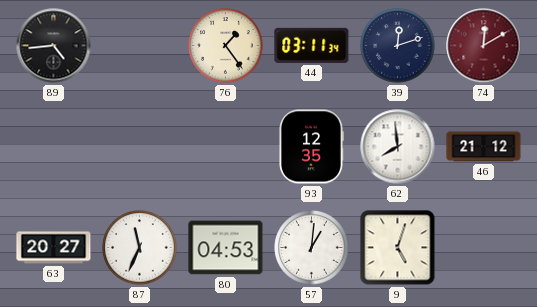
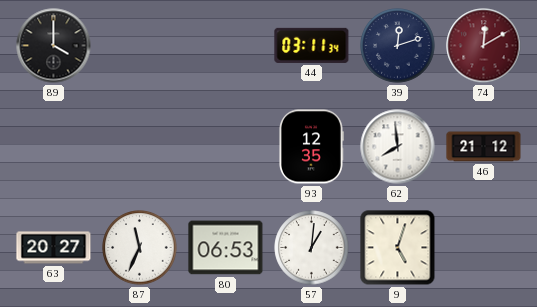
89: 4:44 -> 4:00 (54, 46)
76: 1:24 -> none (226, 46)
80: 04:53 -> 06:53 (226, 248)
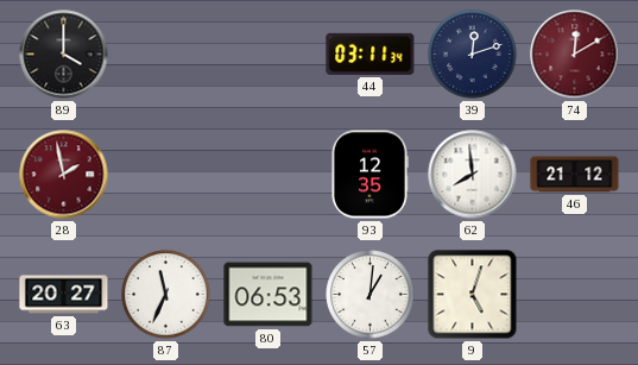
28: none -> 1:58 (64, 175)
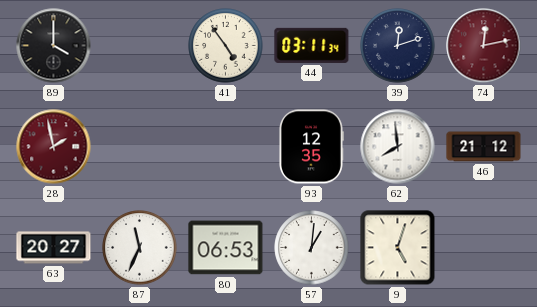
41: none -> 4:54 (226, 46)
74: 12:10 -> 12:13 (484, 46)
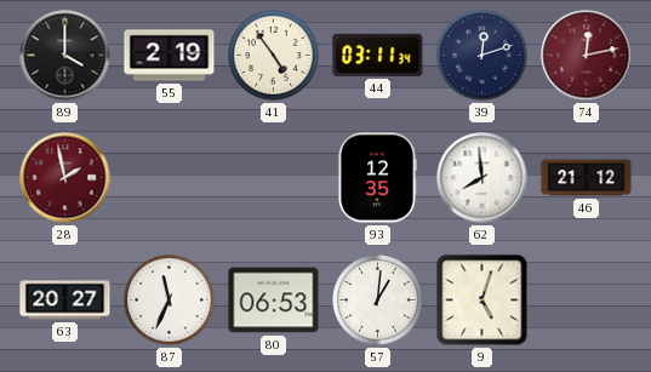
55: none -> 2:19 (170, 56)
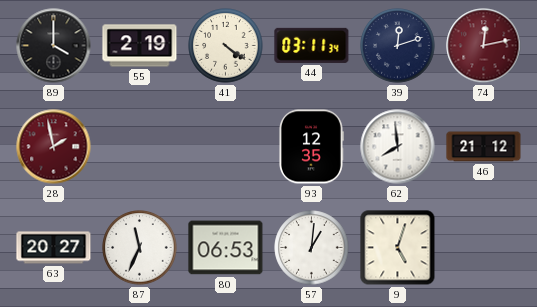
41: 4:54 -> 4:21 (226, 46)
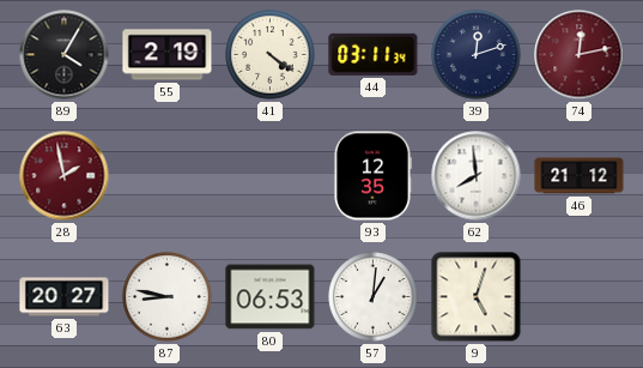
89: 4:00 -> 4:05 (65, 55)
87: 11:34 -> 8:47 (168, 297)
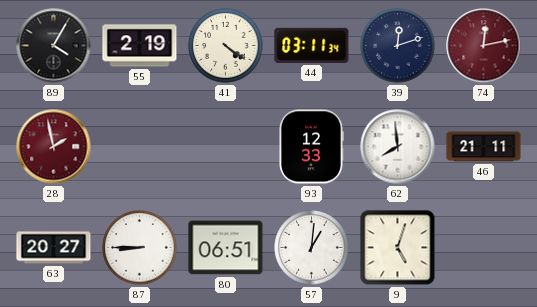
93: 12:35 -> 12:33 (312, 147)
46: 21:12 -> 21:11 (484, 147)
87: 8:47 -> 8:45 (140, 248)
80: 06:53 -> 06:51 (226, 248)
